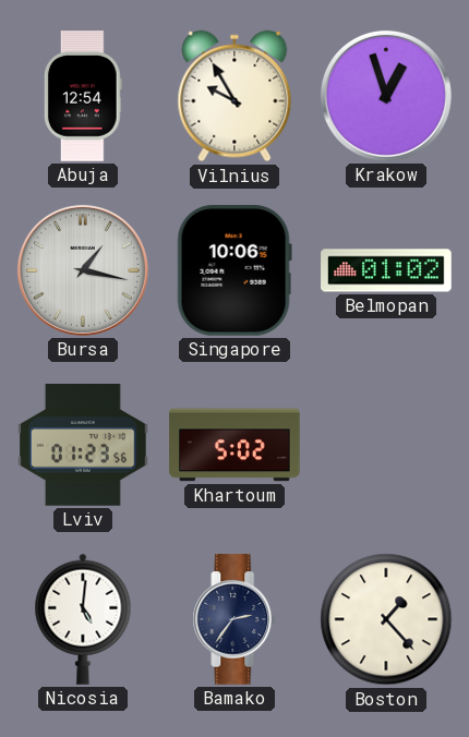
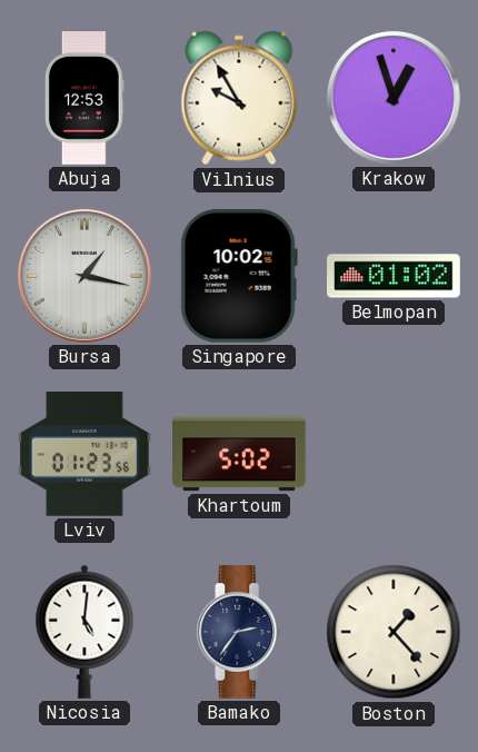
Abuja: 12:54 -> 12:53 (84, 98)
Singapore: 10:06 -> 10:02 (239, 276)
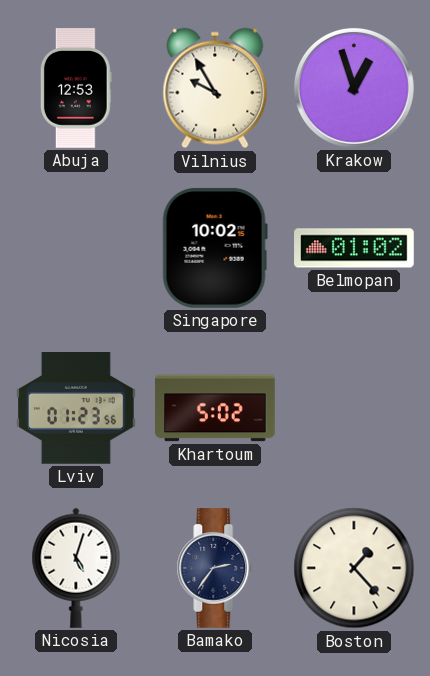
Bursa: 1:17 -> none (84, 276)
Nicosia: 5:01 -> 5:03 (76, 568)
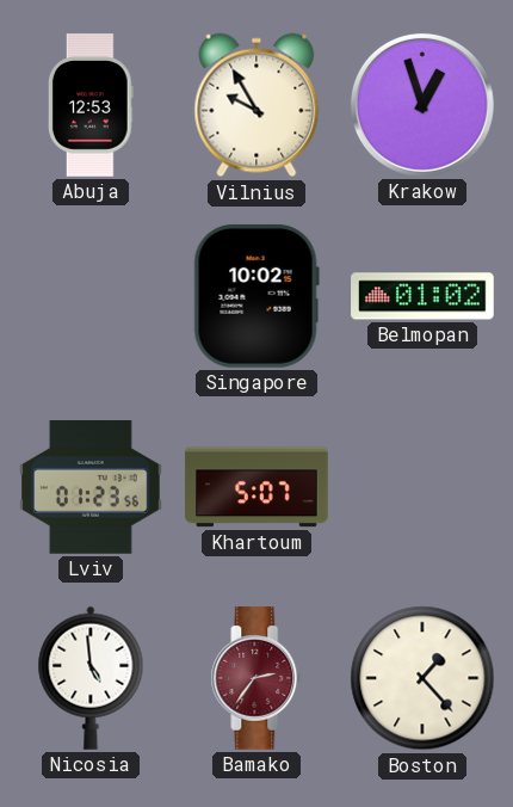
Khartoum: 5:02 -> 5:07 (256, 487)
Nicosia: 5:03 -> 4:59 (91, 678)
Bamako dial: navy -> burgundy (256, 678)
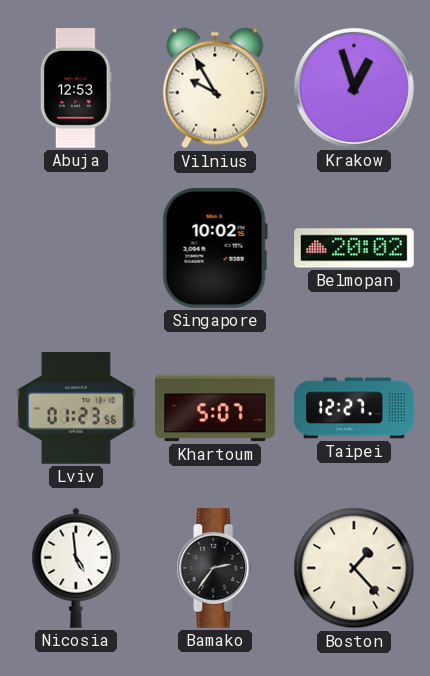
Belmopan: 01:02 -> 20:02 (354, 248)
Taipei: none -> 12:27 (354, 408)
Bamako dial: burgundy -> black (215, 568)
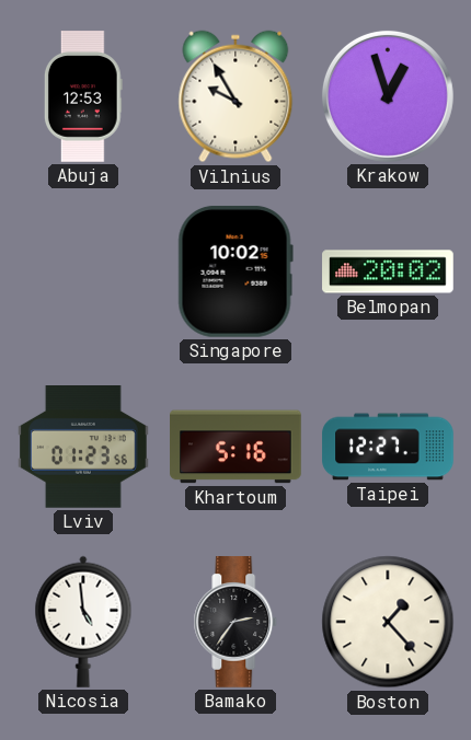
Khartoum: 5:07 -> 5:16 (235, 447)
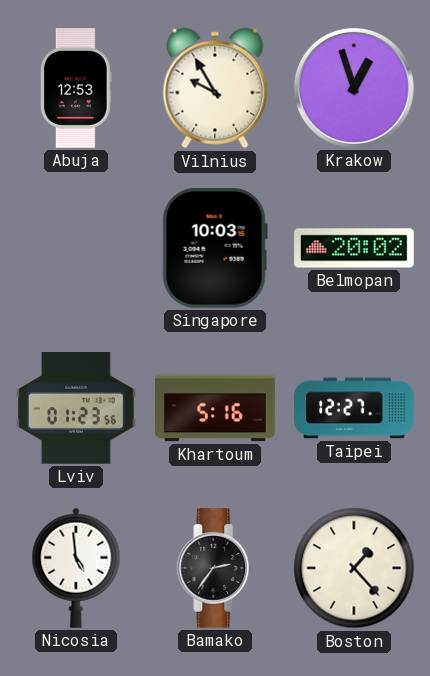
Singapore: 10:02 -> 10:03 (215, 248)
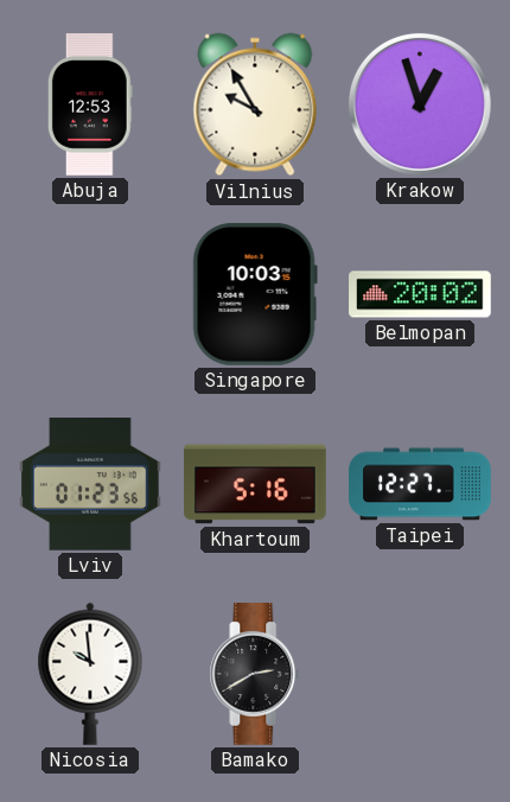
Nicosia: 4:59 -> 9:59 (90, 674)
Bamako: 2:36 -> 2:40 (255, 674)
Boston: 1:23 -> none (354, 568)
